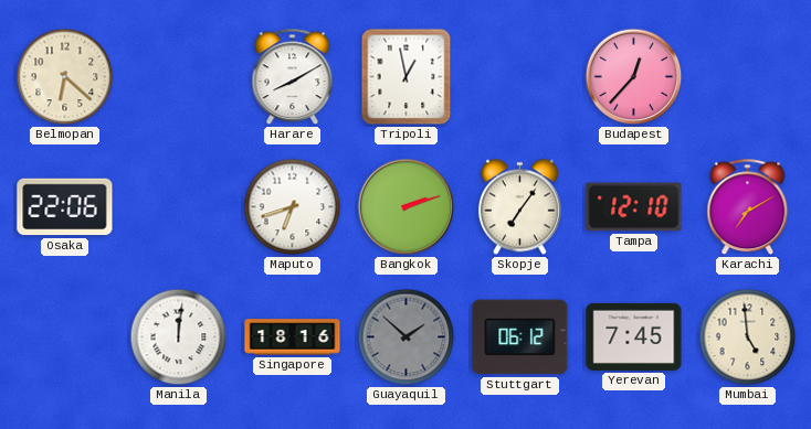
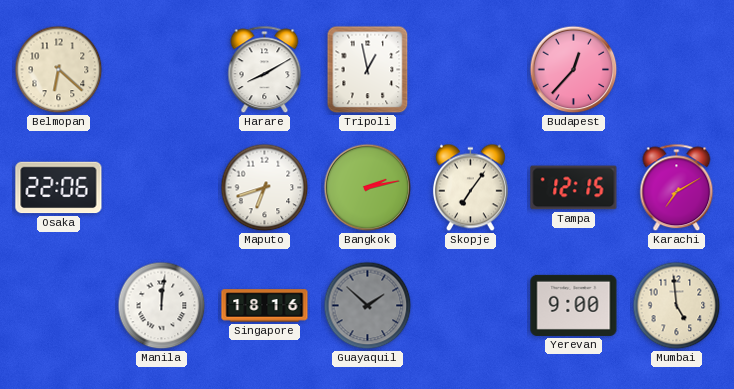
Bangkok: 2:12 -> 2:13 (368, 188)
Tampa: 12:10 -> 12:15 (574, 188)
Stuttgart: 06:12 -> none (520, 337)
Yerevan: 7:45 -> 9:00 (574, 305)
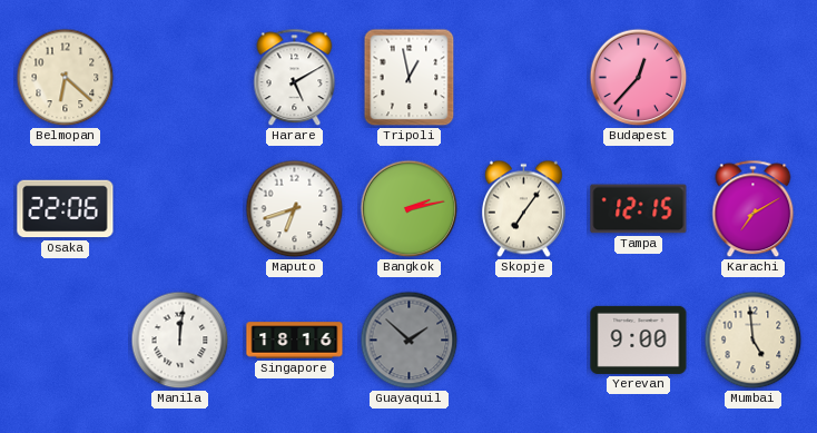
Harare: 8:10 -> 5:10 (295, 78)
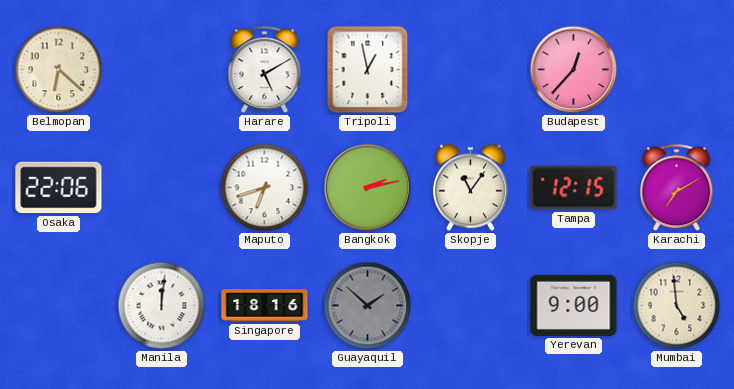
Skopje: 7:06 -> 11:06 (470, 188)
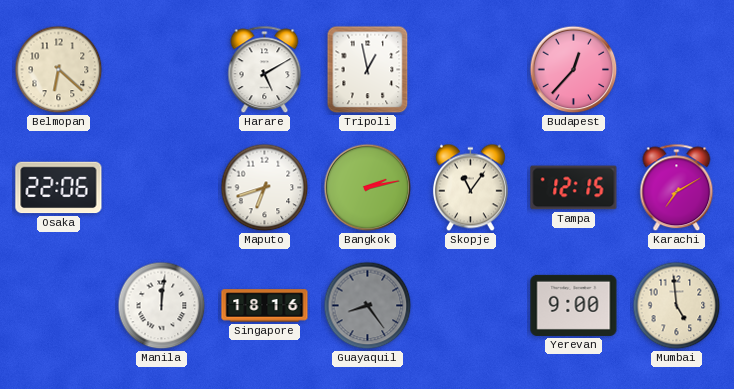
Guayaquil: 1:52 -> 8:24 (368, 306)
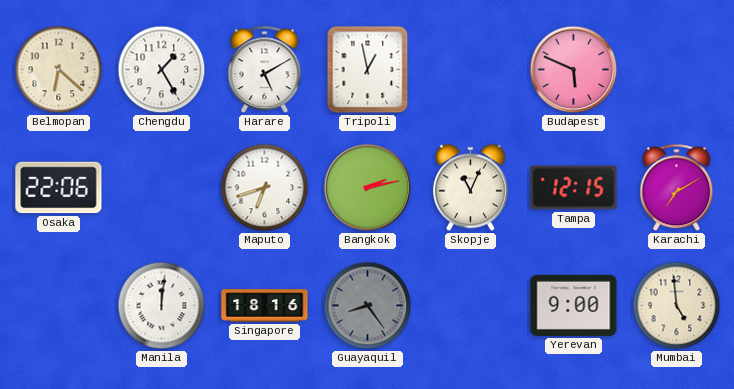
Chengdu: none -> 1:25 (162, 70)
Budapest: 12:37 -> 5:49 (574, 70)
Skopje: 11:06 -> 11:04 (470, 188)
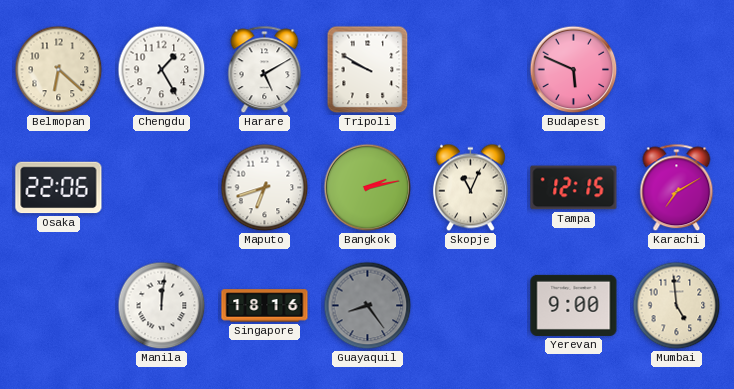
Tripoli: 12:58 -> 9:50 (368, 70)
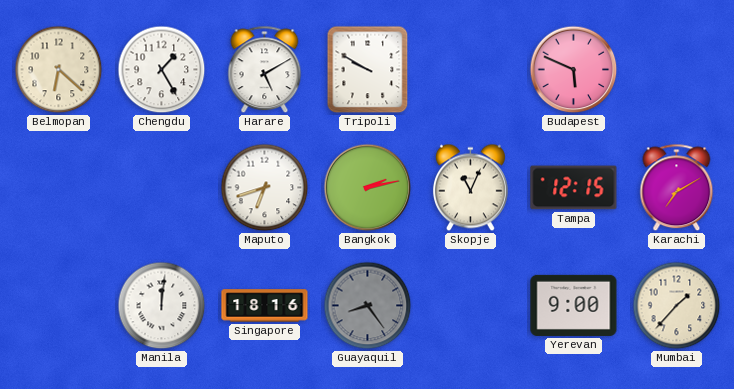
Osaka: 22:06 -> none (59, 188)
Mumbai: 4:59 -> 1:37 (677, 306)
